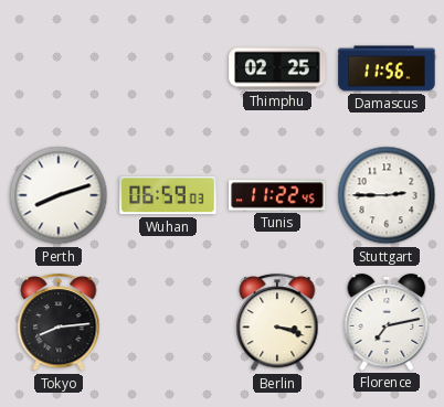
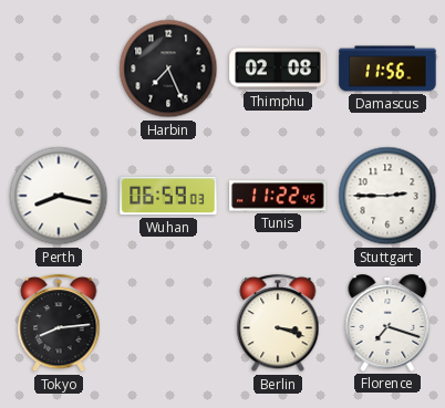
Harbin: none -> 7:26 (168, 69)
Thimphu: 02:25 -> 02:08 (278, 69)
Perth: 8:12 -> 8:17 (59, 196)
Florence: 7:13 -> 7:18 (387, 323)
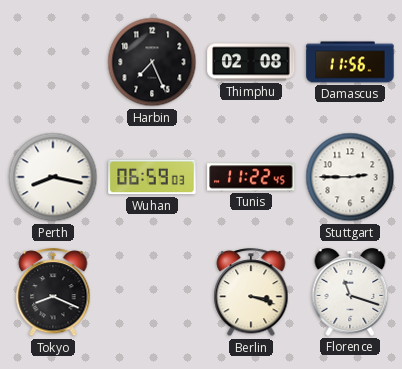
Tokyo: 8:14 -> 8:19 (53, 293)
Florence: 7:18 -> 11:18 (350, 292)
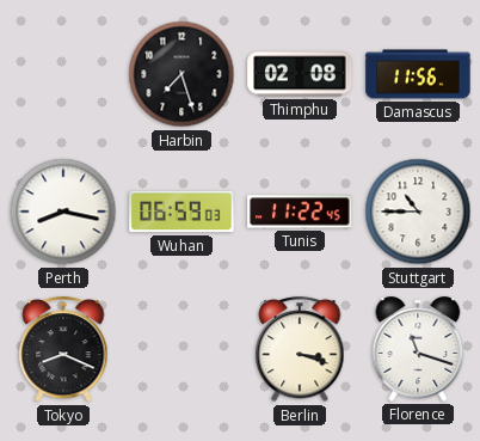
Harbin: 7:26 -> 7:27 (181, 74)
Stuttgart: 2:45 -> 10:45 (418, 212)
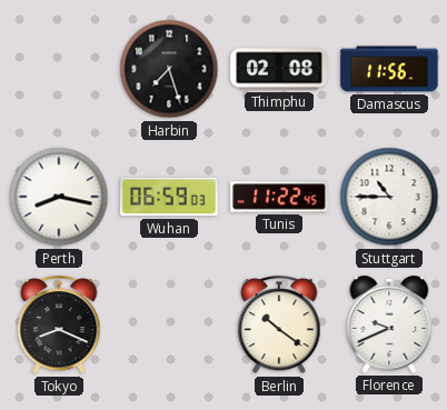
Berlin: 3:18 -> 10:21 (279, 326)
Florence: 11:18 -> 9:41 (389, 324)
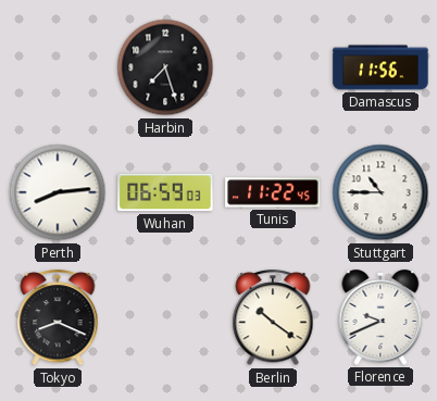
Thimphu: 02:08 -> none (279, 69)
Perth: 8:17 -> 8:14 (58, 192)
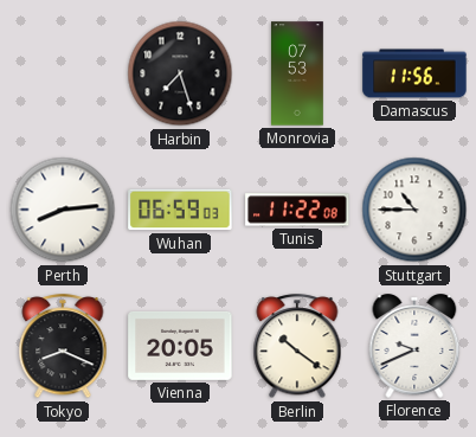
Monrovia: none -> 07:53 (298, 73)
Tunis: 11:22:45 -> 11:22:08 (297, 210)
Vienna: none -> 20:05 (180, 346)
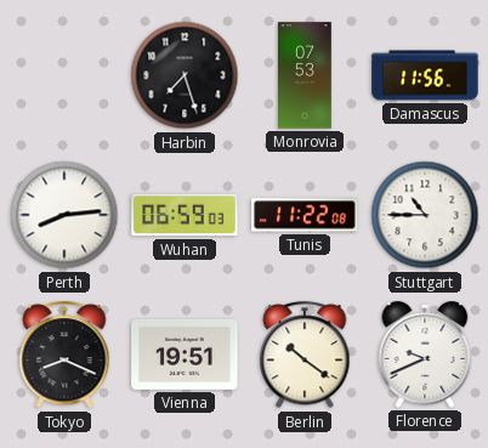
Vienna: 20:05 -> 19:51 (185, 355)
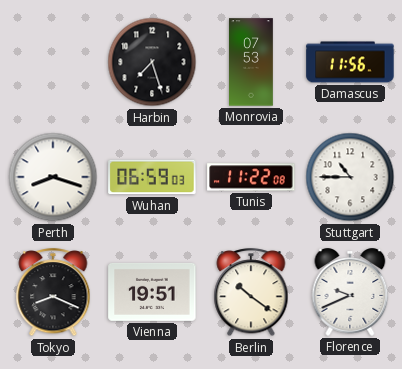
Perth: 8:14 -> 8:18 (53, 177)
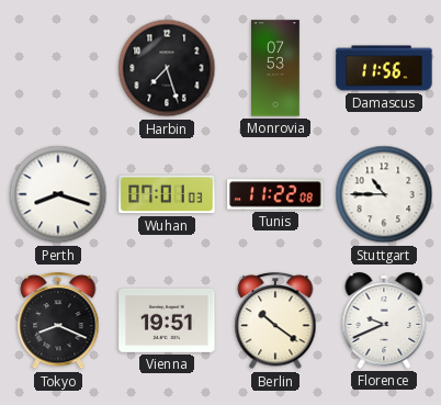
Wuhan: 06:59 -> 07:01 (167, 194)
